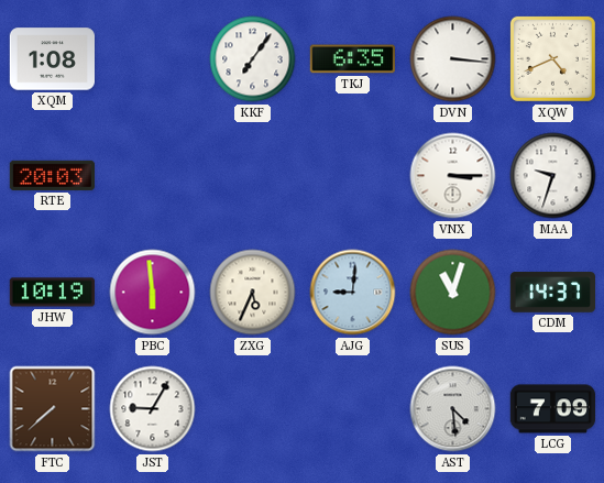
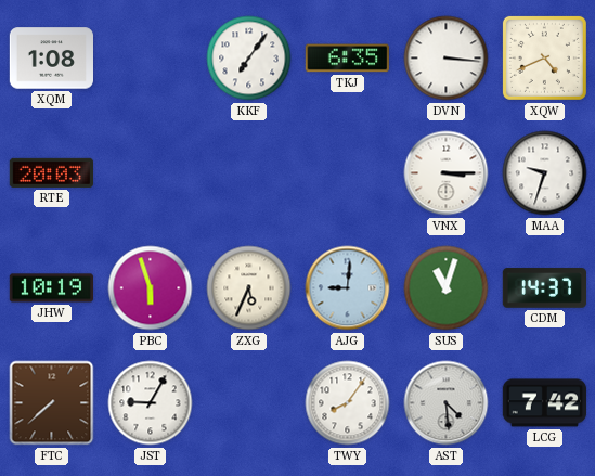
PBC: 5:59 -> 5:57 (151, 288)
TWY: none -> 8:06 (348, 403)
LCG: 7:09 -> 7:42 (545, 403)
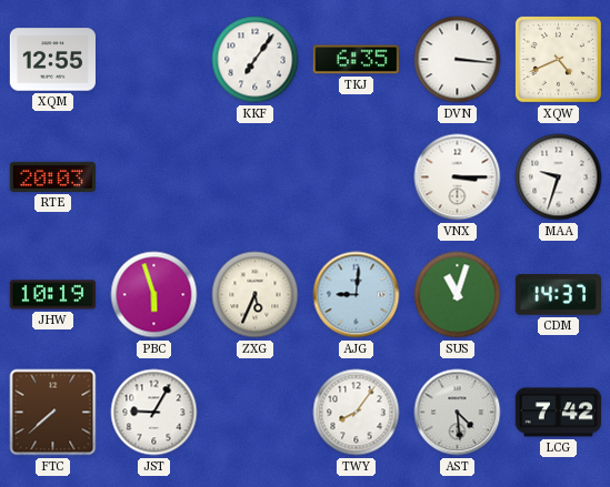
XQM: 1:08 -> 12:55 (53, 60)
